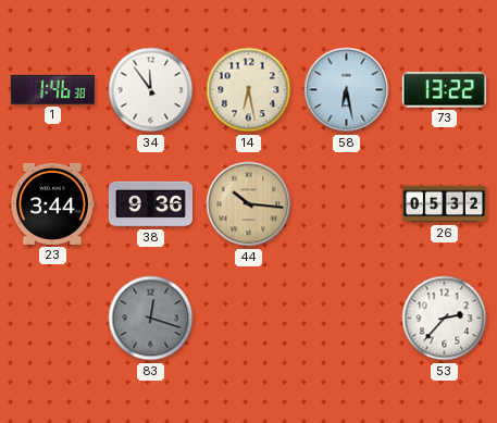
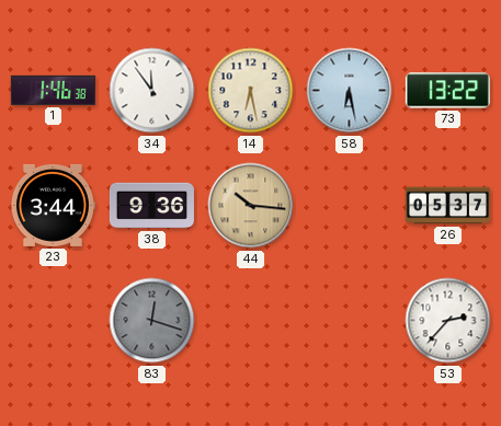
26: 05:32 -> 05:37 (447, 206)
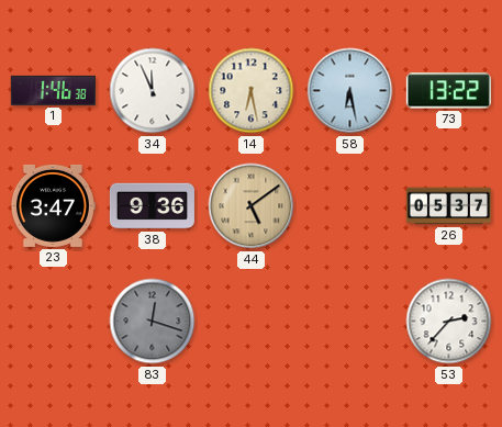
34: 11:54 -> 11:56 (153, 91)
23: 3:44 -> 3:47 (53, 205)
44: 10:16 -> 5:09 (252, 206)
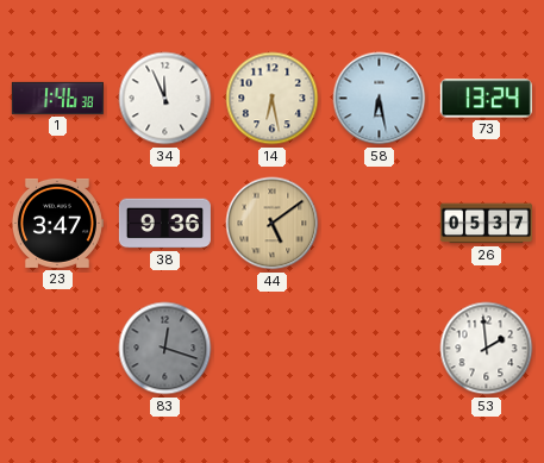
73: 13:22 -> 13:24 (486, 99)
53: 2:37 -> 1:59 (487, 349)
